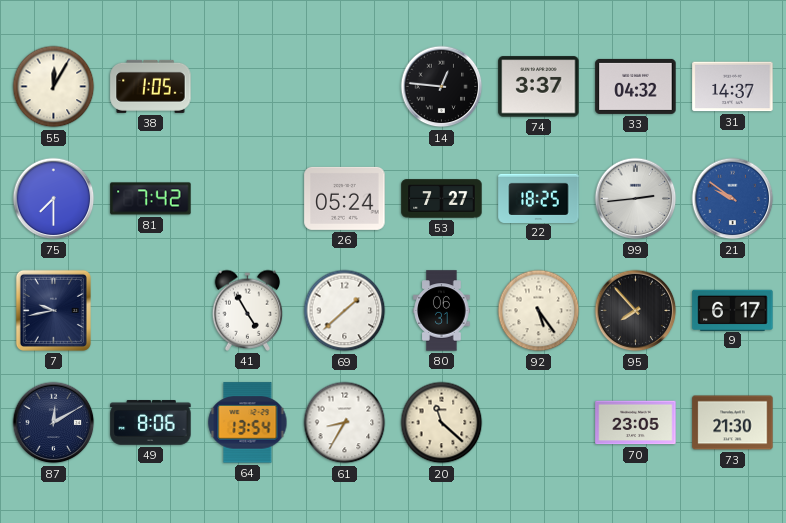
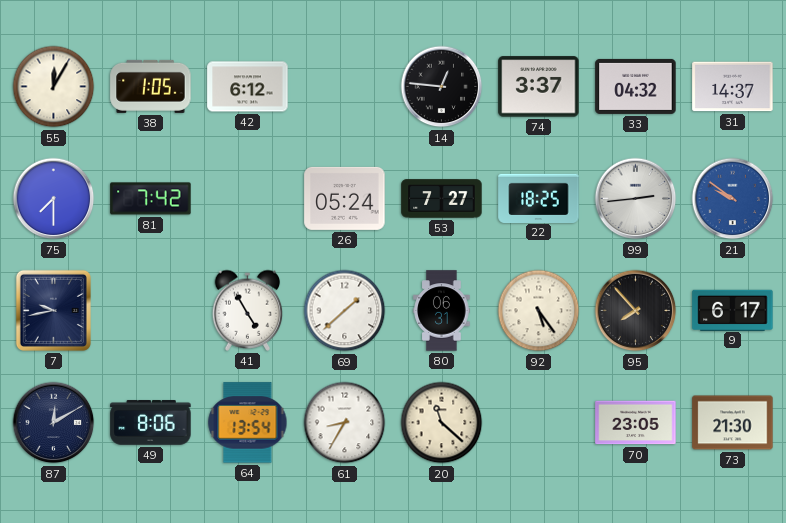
42: none -> 6:12 (248, 87)
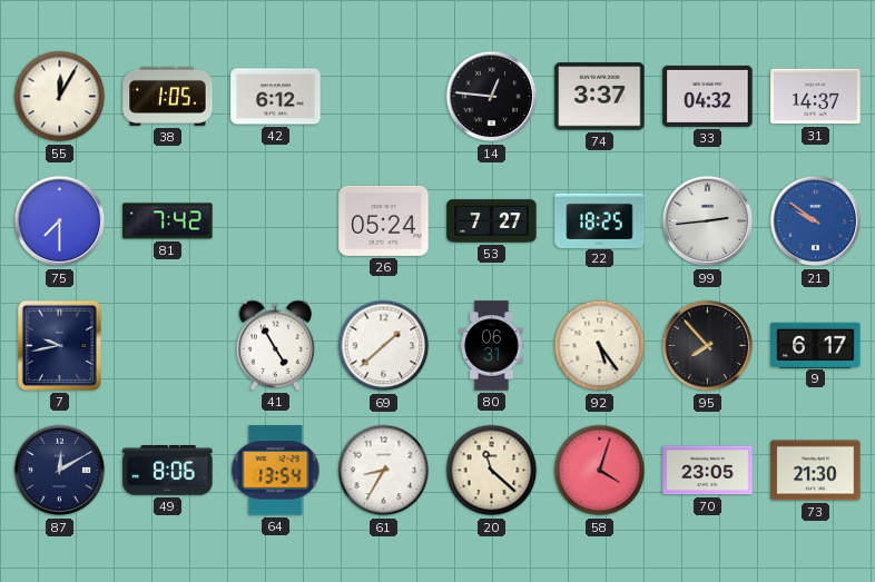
58: none -> 4:03 (600, 471)
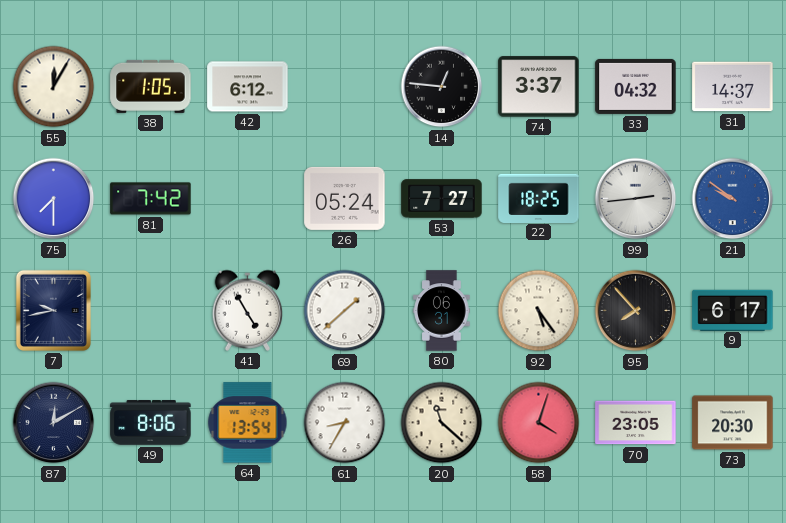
73: 21:30 -> 20:30 (733, 423)
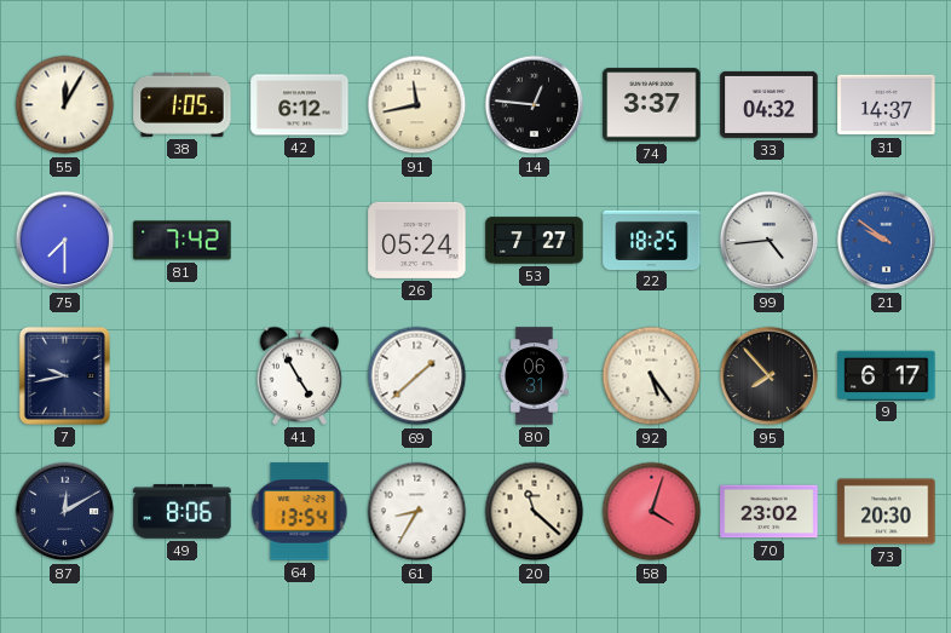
91: none -> 11:43 (417, 105)
99: 2:44 -> 4:44 (770, 241)
70: 23:05 -> 23:02 (770, 512)
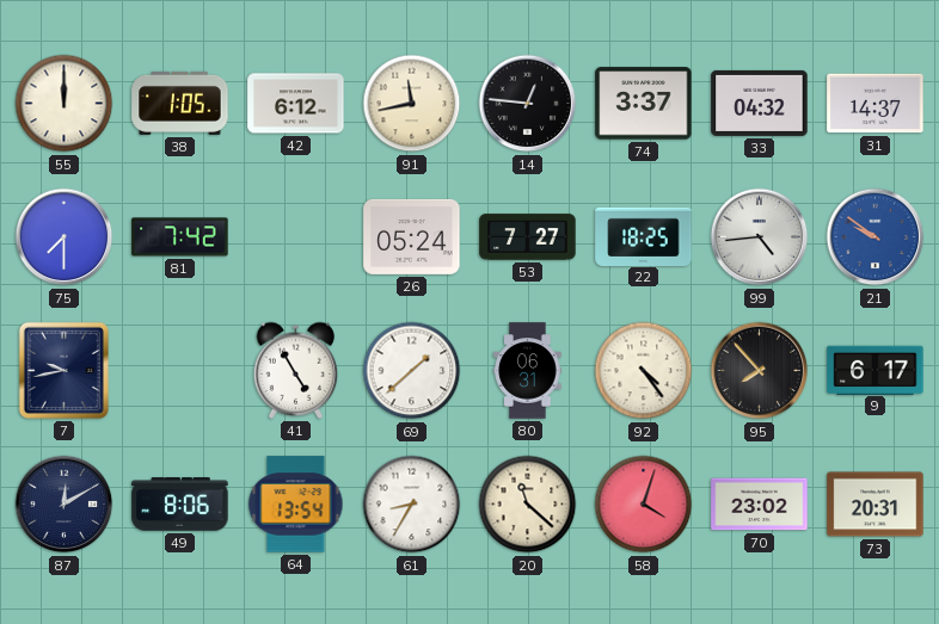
55: 12:05 -> 12:00 (65, 104)
92: 5:24 -> 4:24 (644, 371)
73: 20:30 -> 20:31 (876, 505)
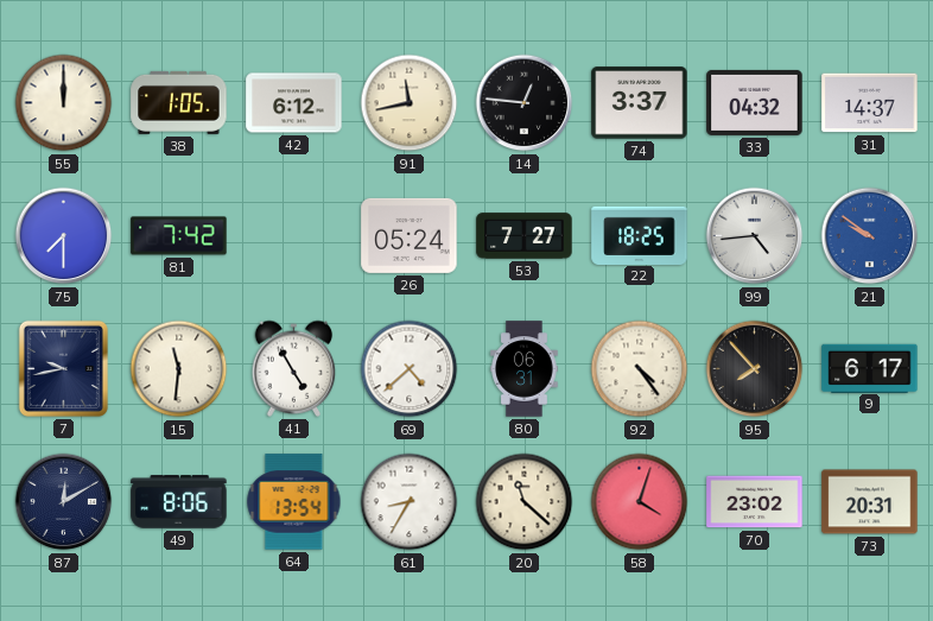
15: none -> 11:31 (179, 369)
69: 1:38 -> 4:38 (410, 369)
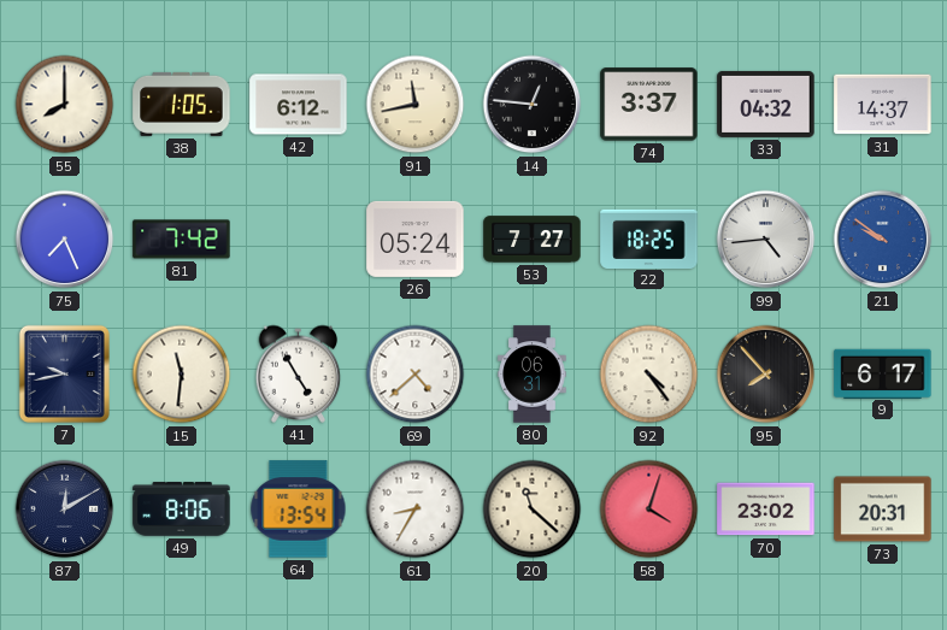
55: 12:00 -> 8:00 (65, 105)
75: 7:30 -> 7:26 (65, 240)
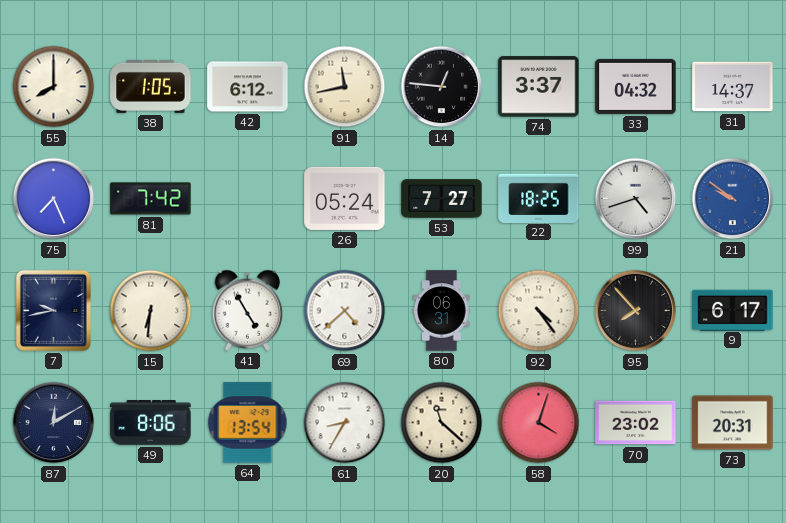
99: 4:44 -> 4:42 (636, 199)
15: 11:31 -> 6:31 (151, 311)
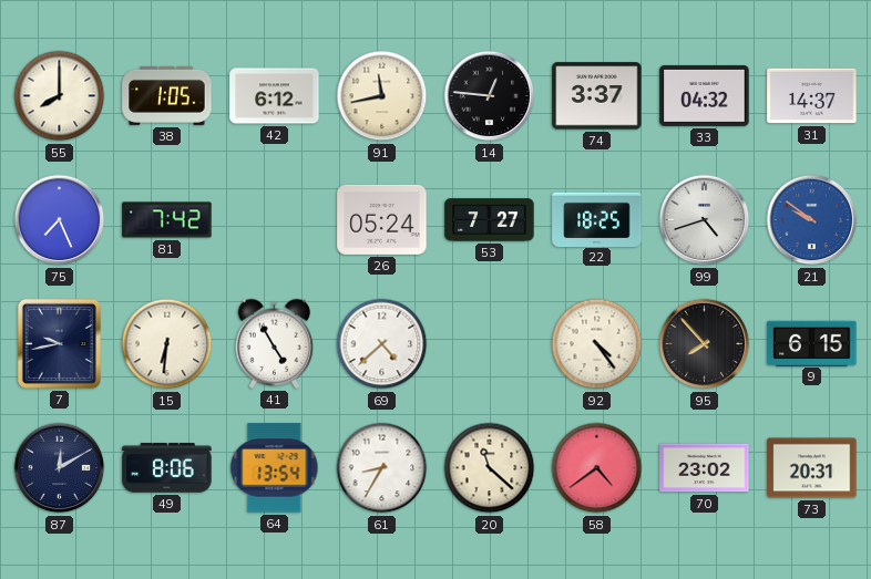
80: 06:31 -> none (442, 311)
9: 6:17 -> 6:15 (812, 343)
58: 4:03 -> 4:39 (597, 468)
